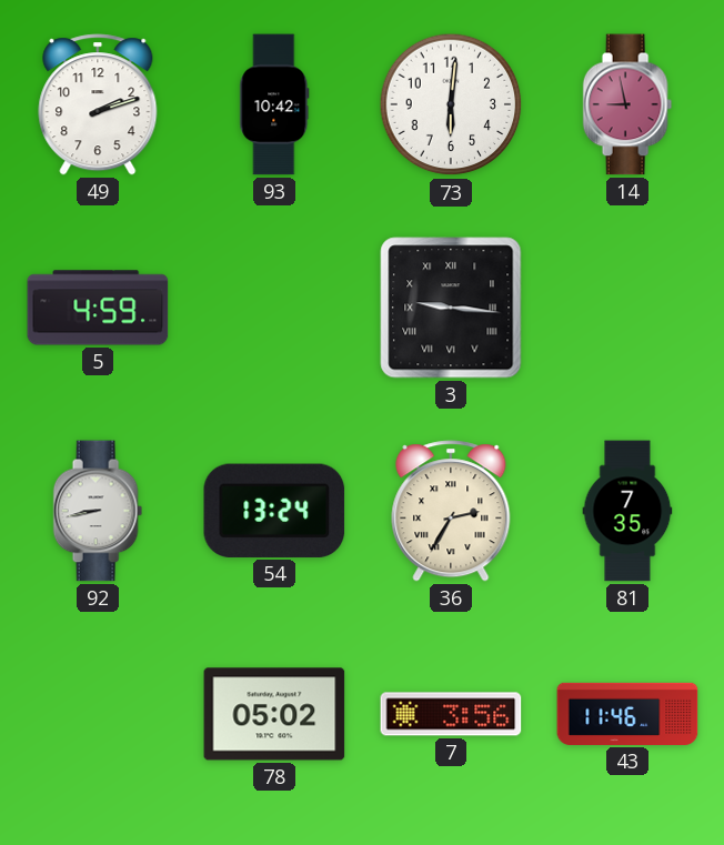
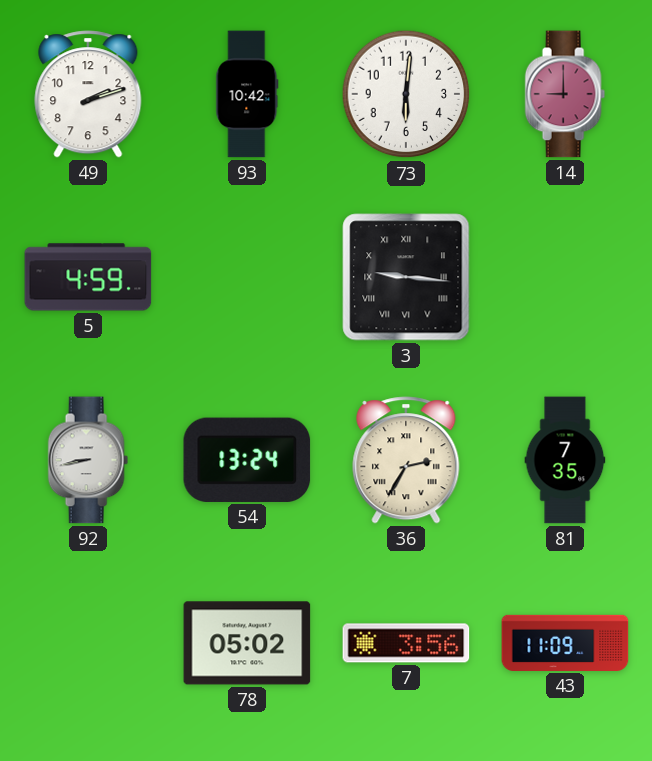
14: 8:58 -> 9:00 (565, 94)
43: 11:46 -> 11:09 (565, 643)
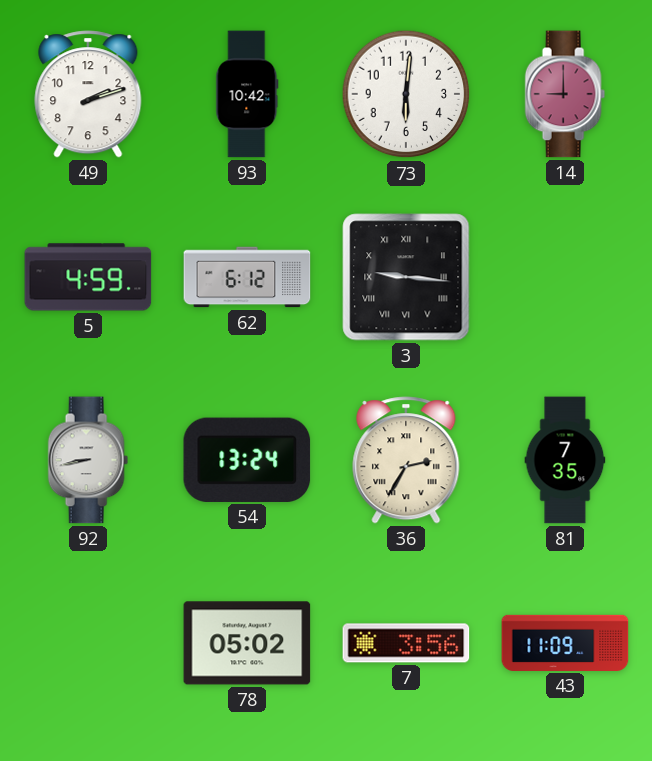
62: none -> 6:12 (247, 277)
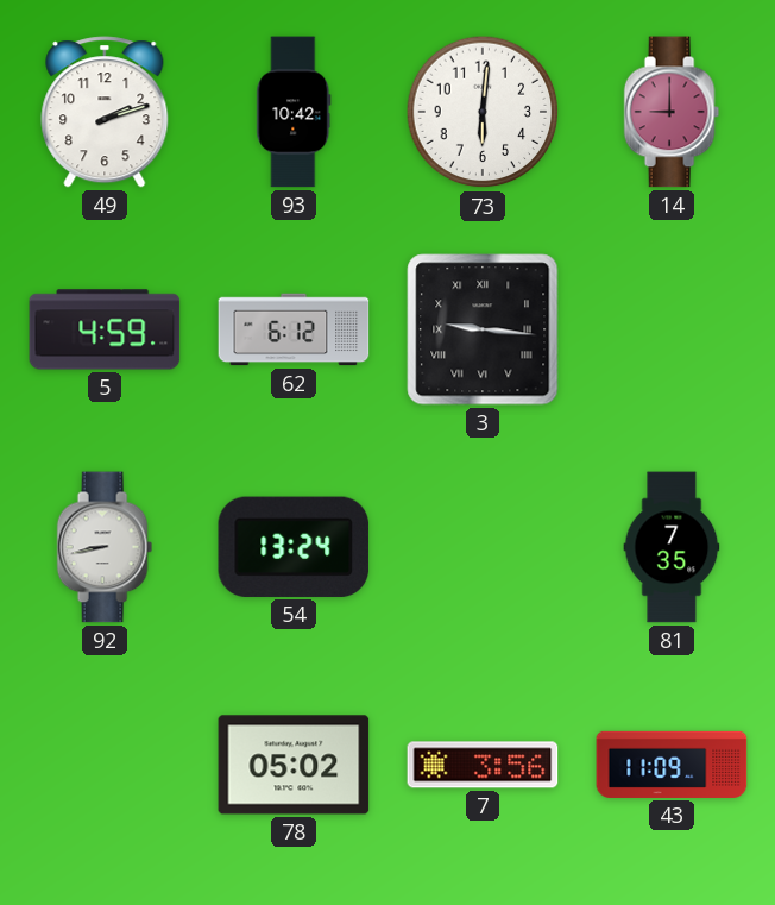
36: 2:35 -> none (406, 460)
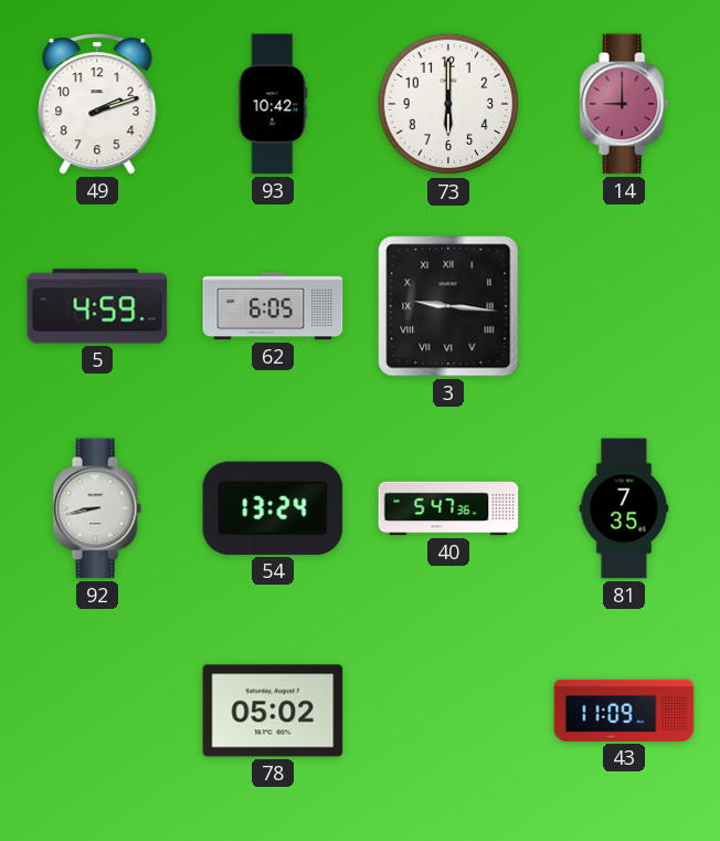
73: 6:01 -> 6:00 (448, 104)
62: 6:12 -> 6:05 (273, 306)
40: none -> 5:47 (448, 508)
7: 3:56 -> none (483, 765)
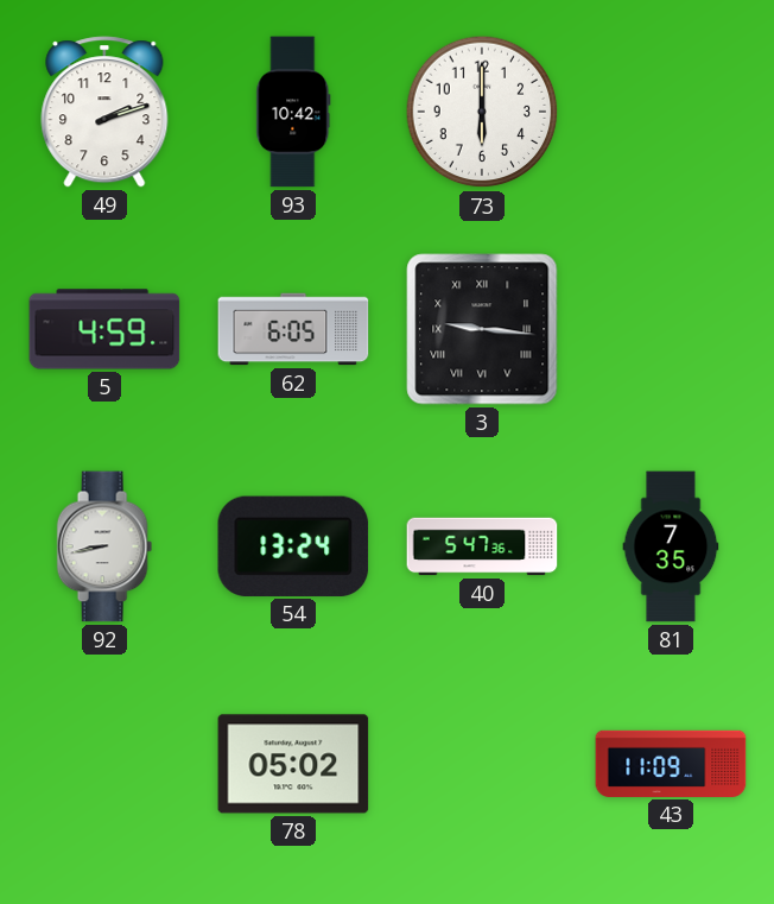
14: 9:00 -> none (624, 104)
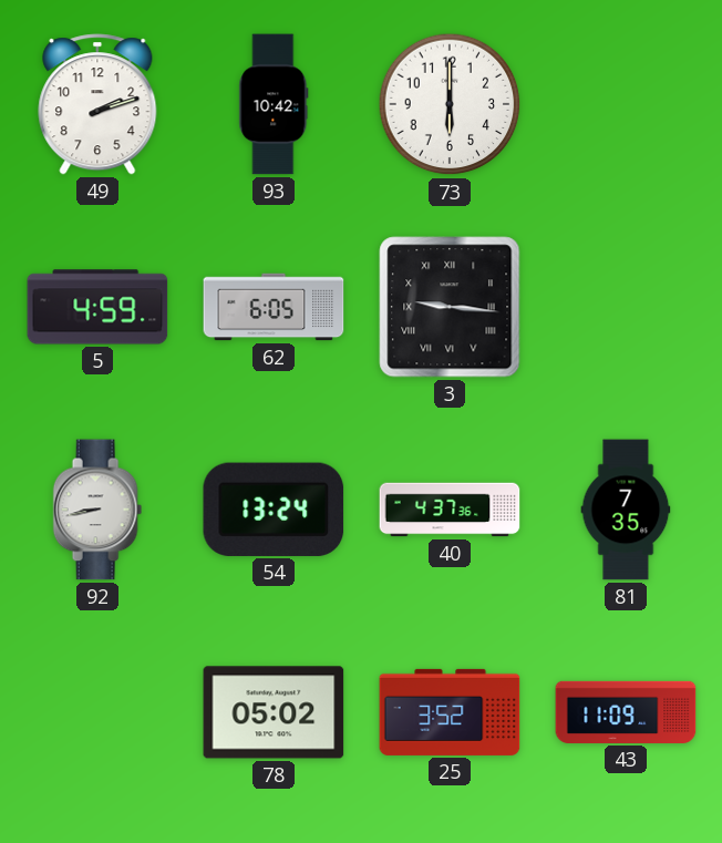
40: 5:47 -> 4:37 (450, 510)
25: none -> 3:52 (450, 712)
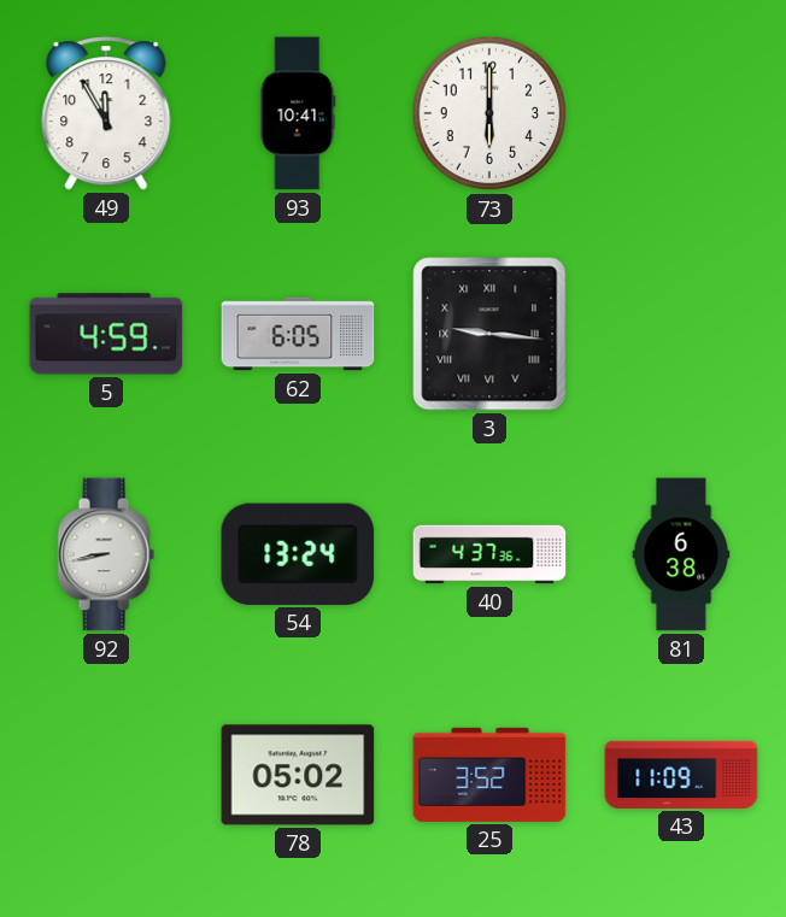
49: 2:12 -> 11:55 (106, 113)
93: 10:42 -> 10:41 (298, 113)
81: 7:35 -> 6:38 (681, 554)
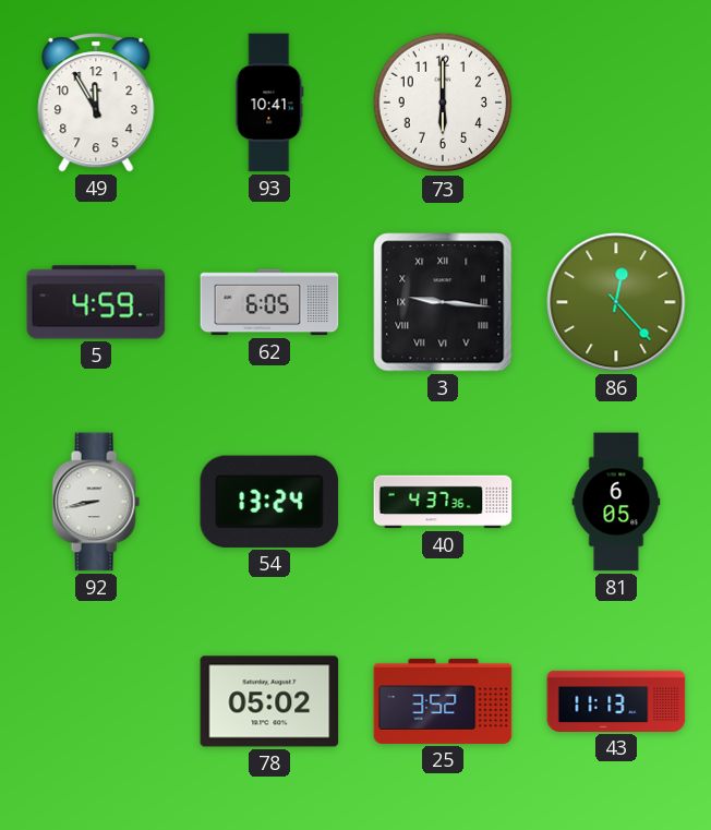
86: none -> 12:23 (616, 302)
81: 6:38 -> 6:05 (616, 502)
43: 11:09 -> 11:13 (616, 701)
